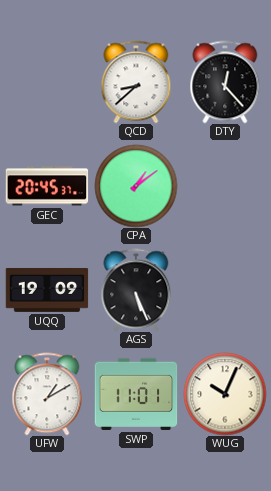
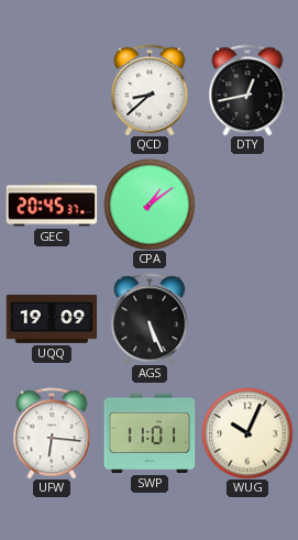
DTY: 12:23 -> 12:43 (247, 90)
UFW: 1:10 -> 6:16 (52, 433)
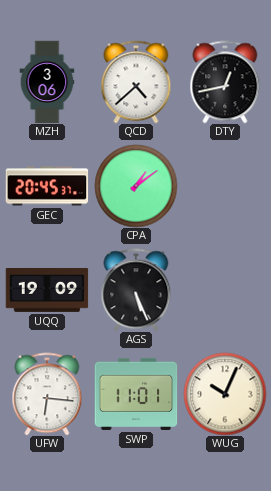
MZH: none -> 3:06 (47, 82)
QCD: 8:38 -> 4:38 (136, 82)
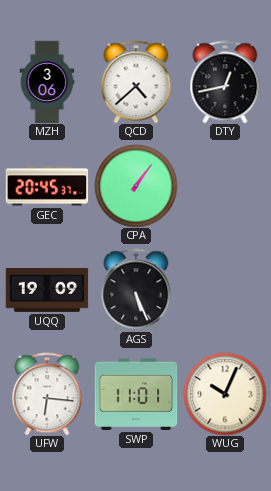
CPA: 1:09 -> 1:06 (136, 186)
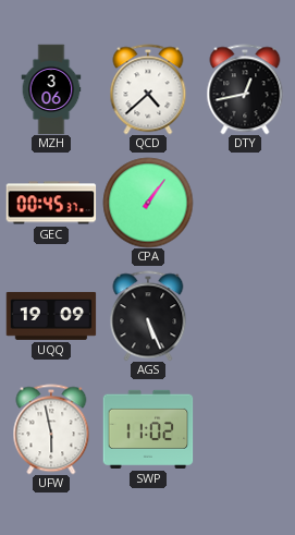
GEC: 20:45 -> 00:45 (51, 203)
UFW: 6:16 -> 5:58 (51, 429)
SWP: 11:01 -> 11:02 (148, 429)
WUG: 10:04 -> none (225, 394)
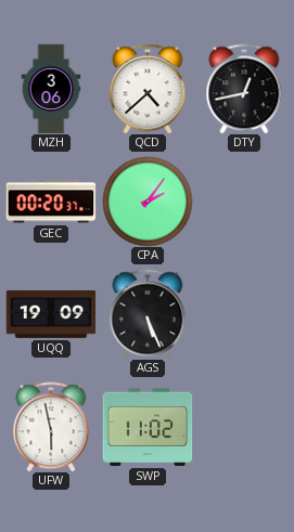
GEC: 00:45 -> 00:20 (51, 202)
CPA: 1:06 -> 2:06 (148, 202)
